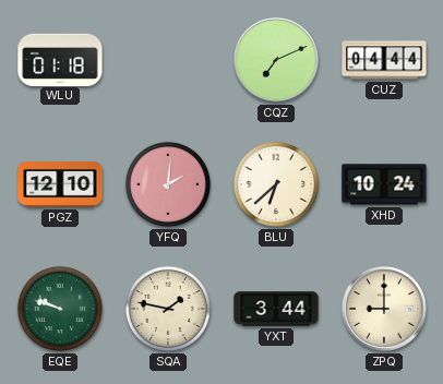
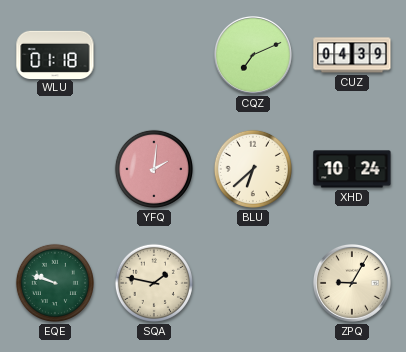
CUZ: 04:44 -> 04:39 (352, 55)
PGZ: 12:10 -> none (60, 184)
YXT: 3:44 -> none (276, 309)
ZPQ: 9:00 -> 9:05 (353, 284)
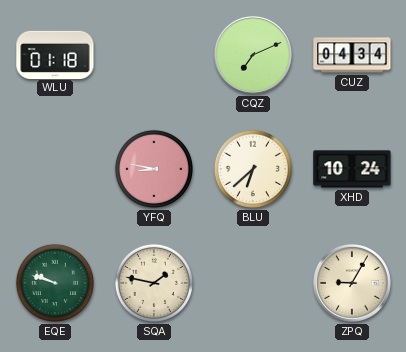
CUZ: 04:39 -> 04:34 (352, 55)
YFQ: 2:01 -> 8:47 (154, 169)
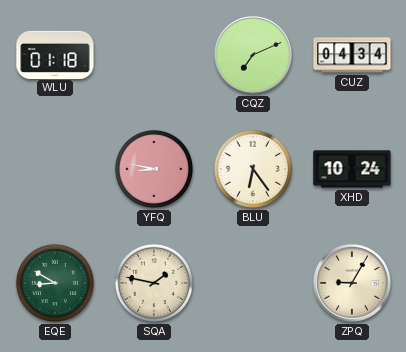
BLU: 6:38 -> 6:24 (253, 169)
EQE: 9:48 -> 8:50 (55, 283)
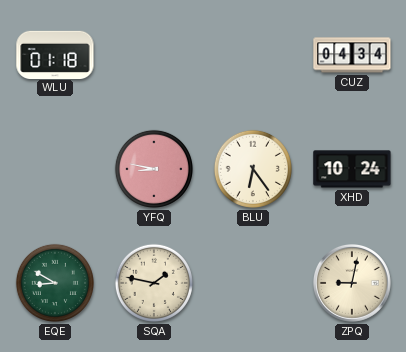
CQZ: 7:11 -> none (254, 56)
ZPQ: 9:05 -> 9:02 (353, 284)
